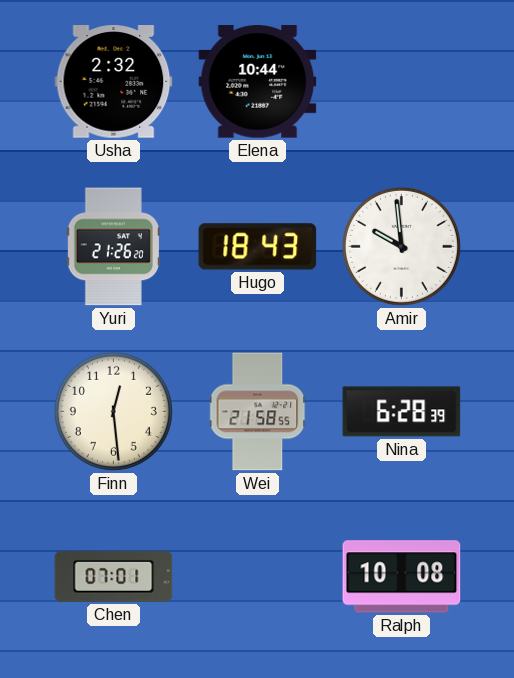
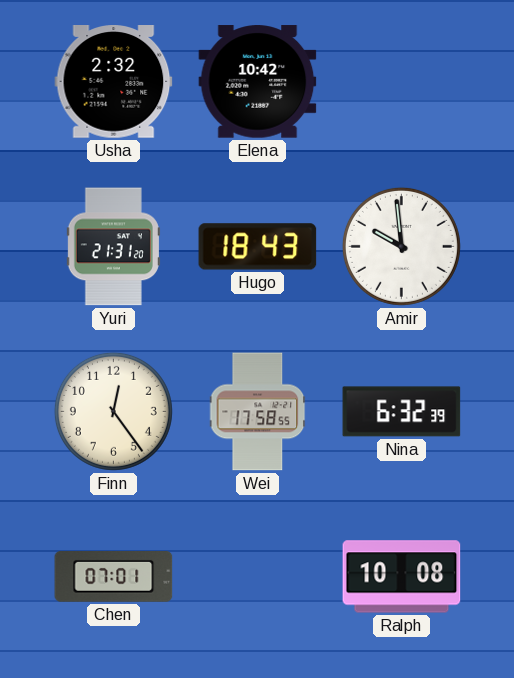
Elena: 10:44 -> 10:42 (258, 82)
Yuri: 21:26 -> 21:31 (113, 247)
Finn: 12:29 -> 12:24 (113, 411)
Wei: 21:58 -> 17:58 (258, 412)
Nina: 6:28 -> 6:32 (402, 412)
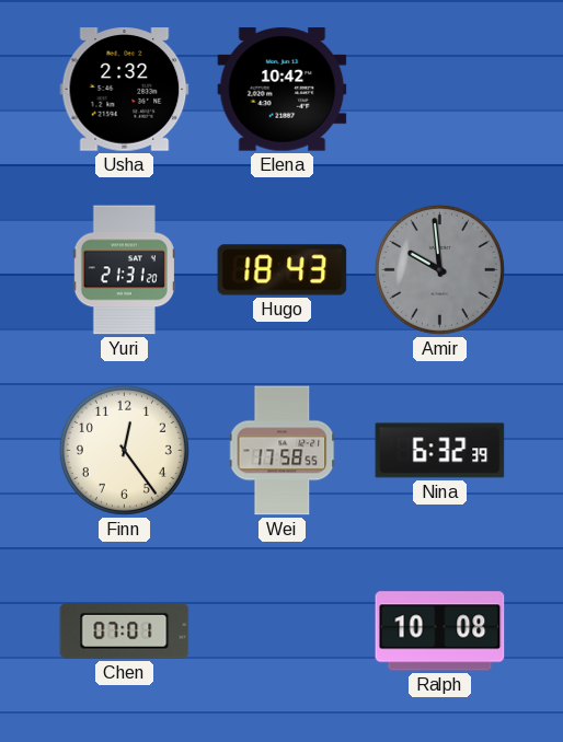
Amir dial: white -> grey (439, 269)
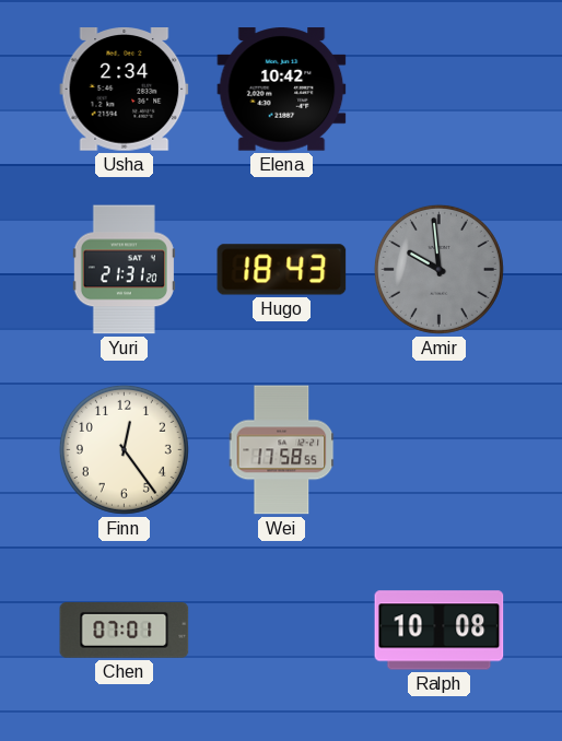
Usha: 2:32 -> 2:34 (125, 90)
Nina: 6:32 -> none (440, 451)
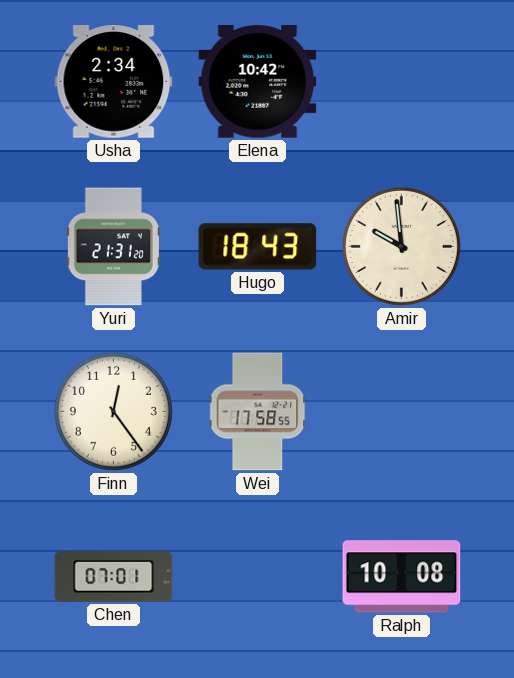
Amir dial: grey -> cream (401, 246)
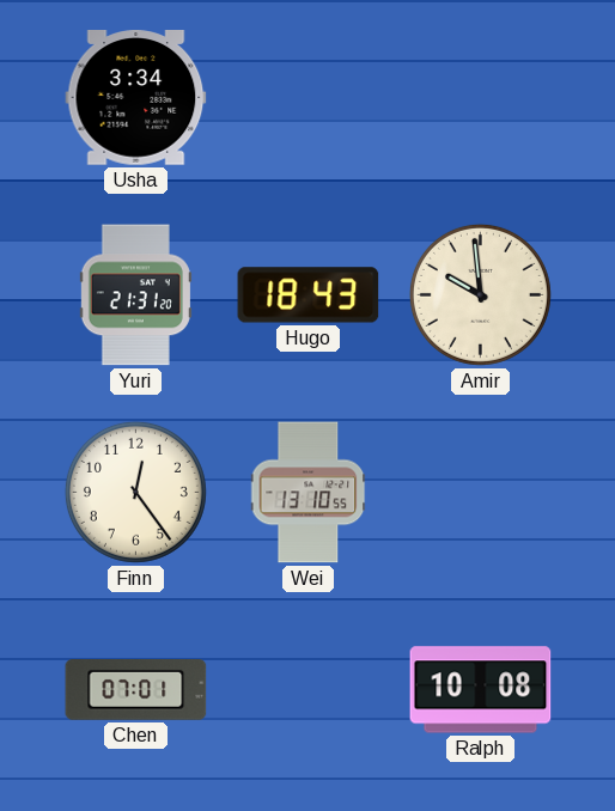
Usha: 2:34 -> 3:34 (136, 98)
Elena: 10:42 -> none (258, 82)
Wei: 17:58 -> 13:10 (309, 493)
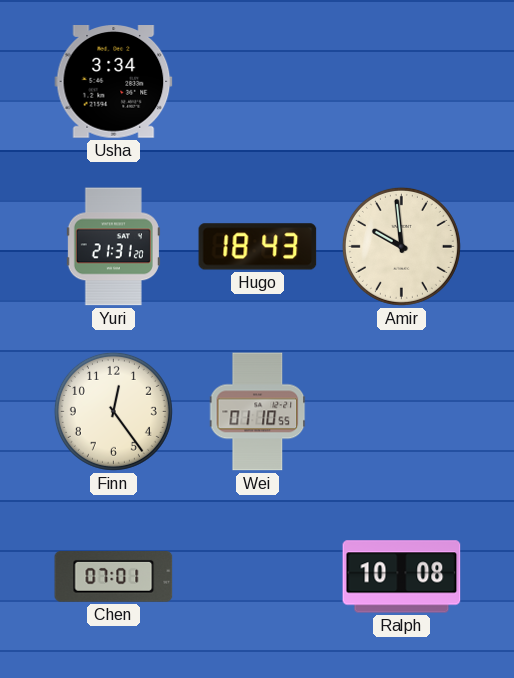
Wei: 13:10 -> 01:10 (258, 412)
